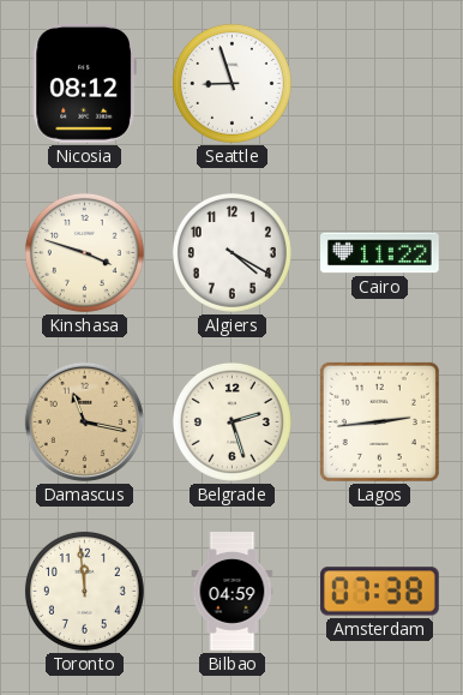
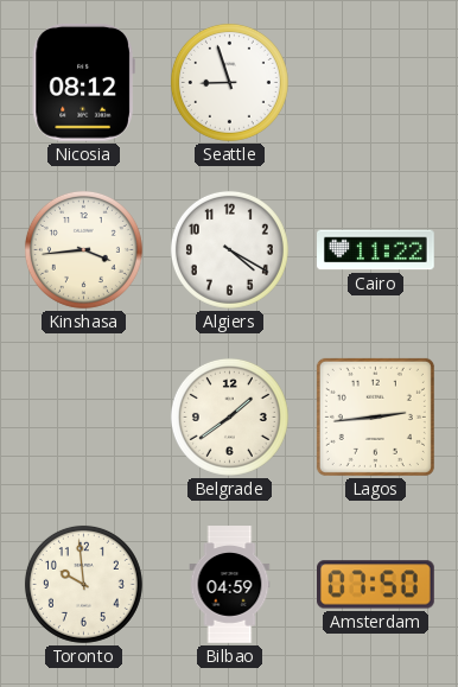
Kinshasa: 3:48 -> 3:44 (83, 249)
Damascus: 11:17 -> none (84, 421)
Belgrade: 2:27 -> 1:39 (229, 416)
Toronto: 11:59 -> 9:59 (83, 584)
Amsterdam: 07:38 -> 07:50 (376, 585)
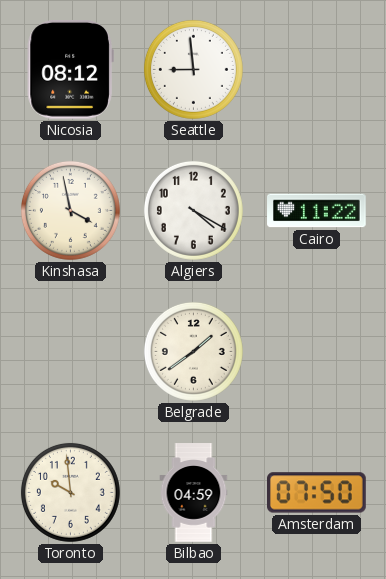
Seattle: 8:57 -> 8:59 (193, 69)
Kinshasa: 3:44 -> 3:58 (70, 210)
Lagos: 2:44 -> none (375, 416)
